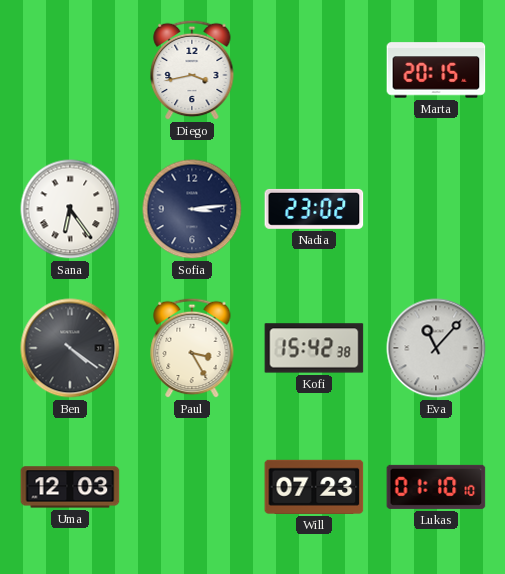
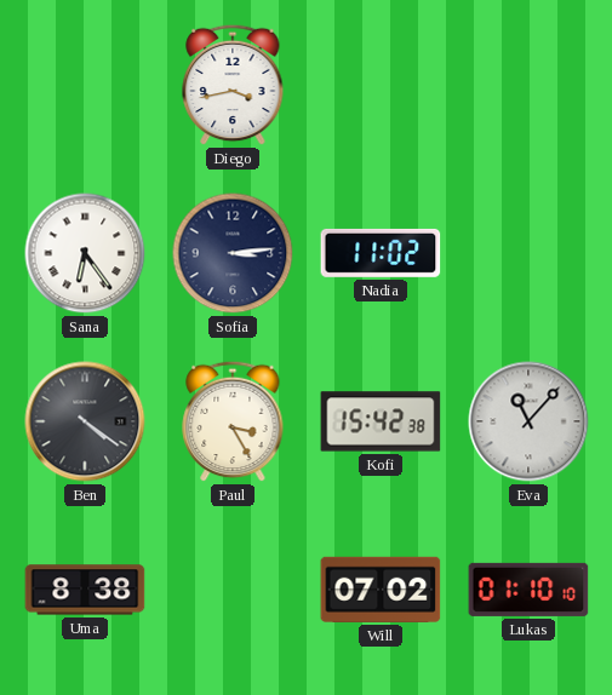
Marta: 20:15 -> none (436, 70)
Nadia: 23:02 -> 11:02 (381, 253)
Uma: 12:03 -> 8:38 (85, 590)
Will: 07:23 -> 07:02 (381, 590)
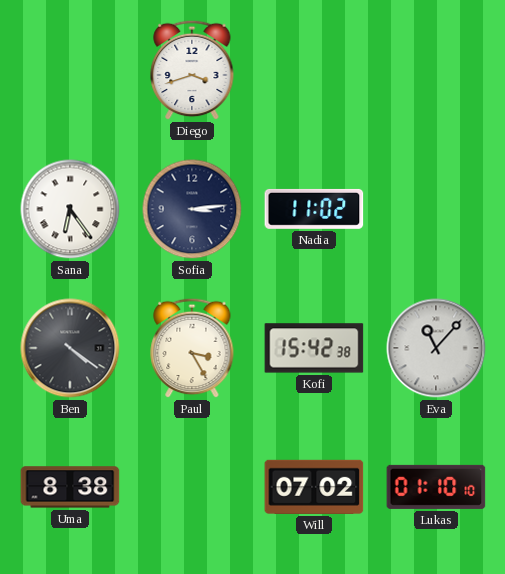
Diego: 3:43 -> 3:42 (192, 70)
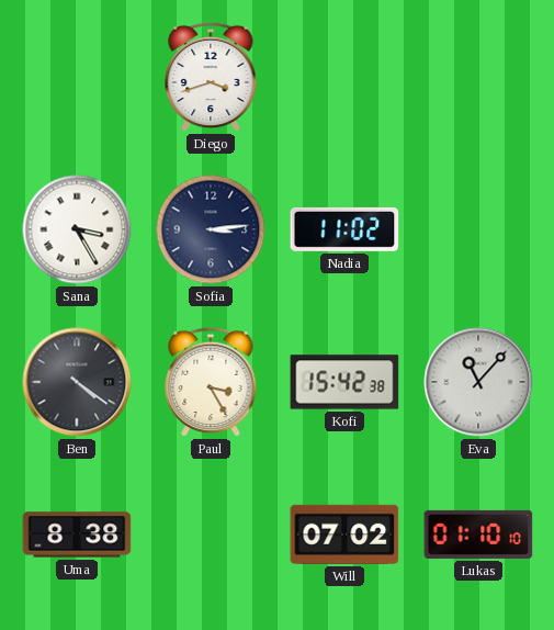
Sana: 6:24 -> 3:25 (77, 229)
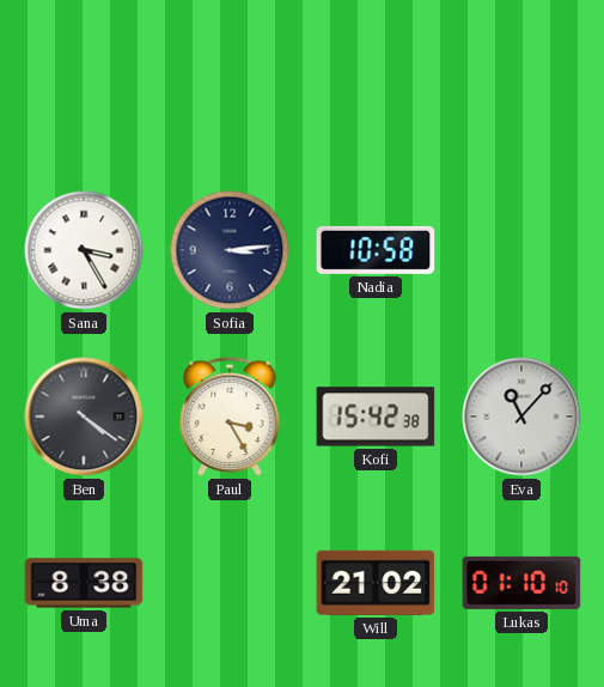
Diego: 3:42 -> none (211, 77)
Nadia: 11:02 -> 10:58 (376, 250)
Will: 07:02 -> 21:02 (376, 583)
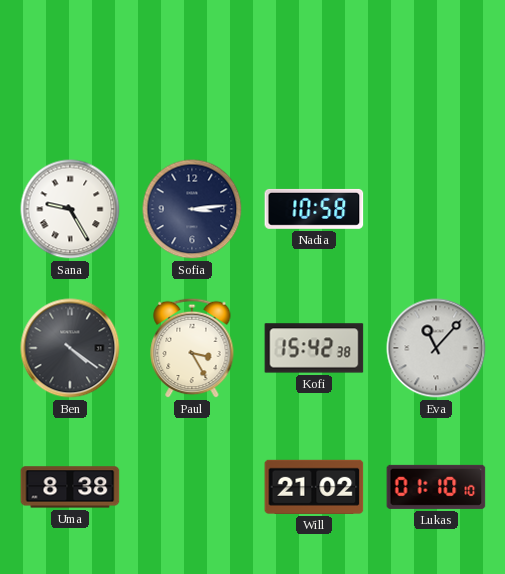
Sana: 3:25 -> 9:25 (70, 209)
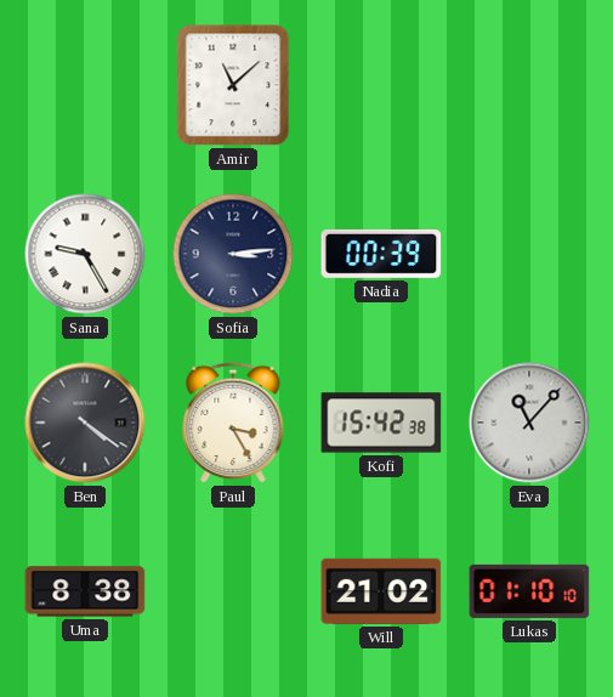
Amir: none -> 11:08 (233, 85)
Nadia: 10:58 -> 00:39 (381, 254)
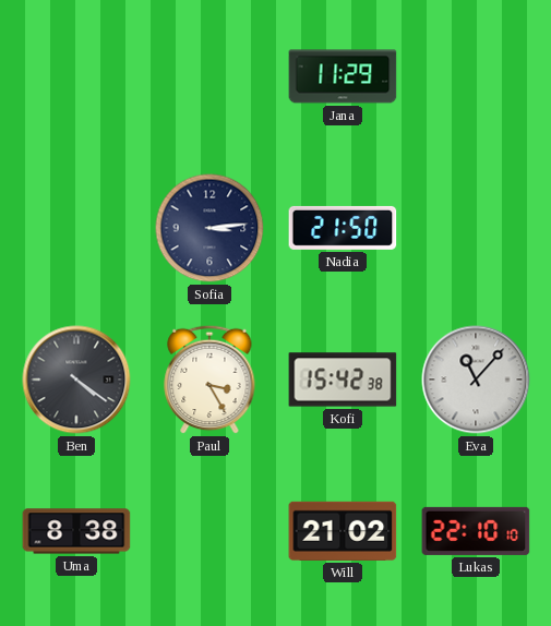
Amir: 11:08 -> none (233, 85)
Jana: none -> 11:29 (343, 76)
Sana: 9:25 -> none (85, 254)
Nadia: 00:39 -> 21:50 (343, 228)
Lukas: 01:10 -> 22:10 (476, 531)
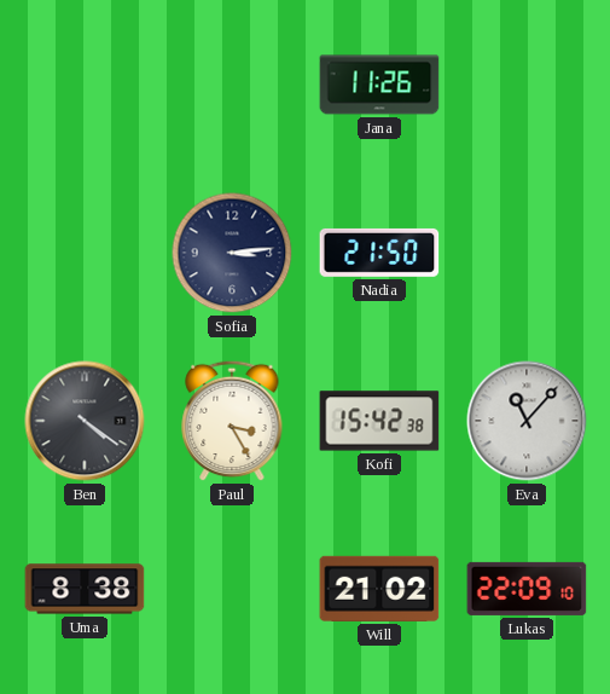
Jana: 11:29 -> 11:26 (379, 85)
Lukas: 22:10 -> 22:09 (527, 589)
